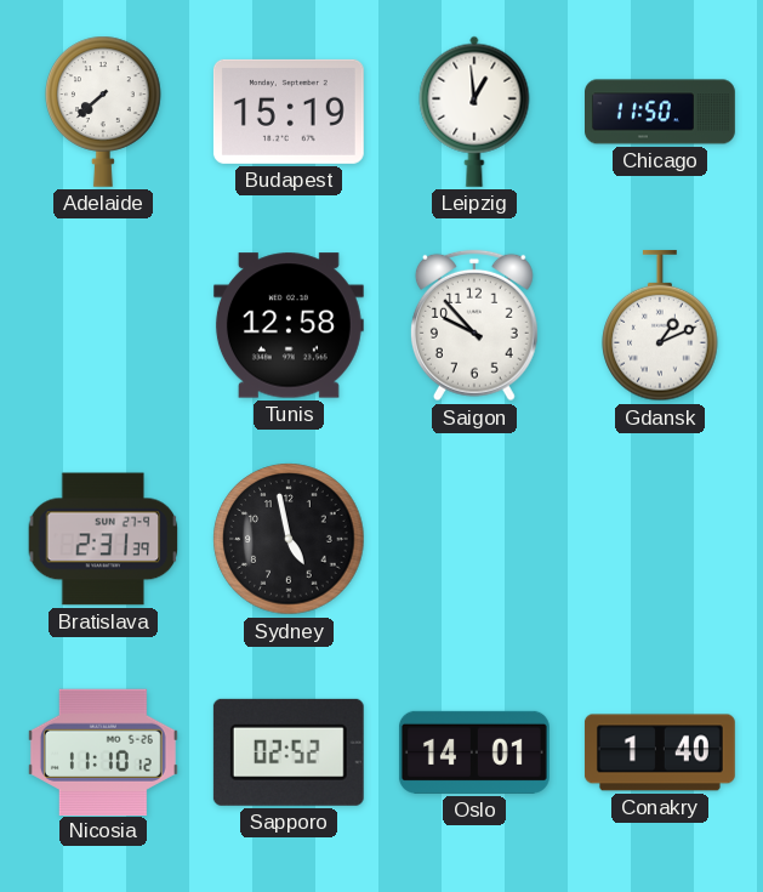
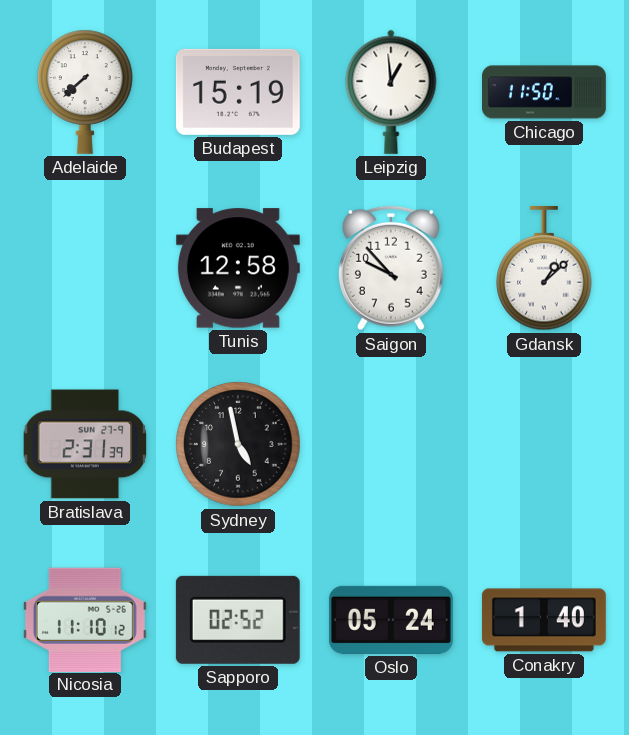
Gdansk: 1:11 -> 1:08 (544, 268)
Oslo: 14:01 -> 05:24 (391, 620)
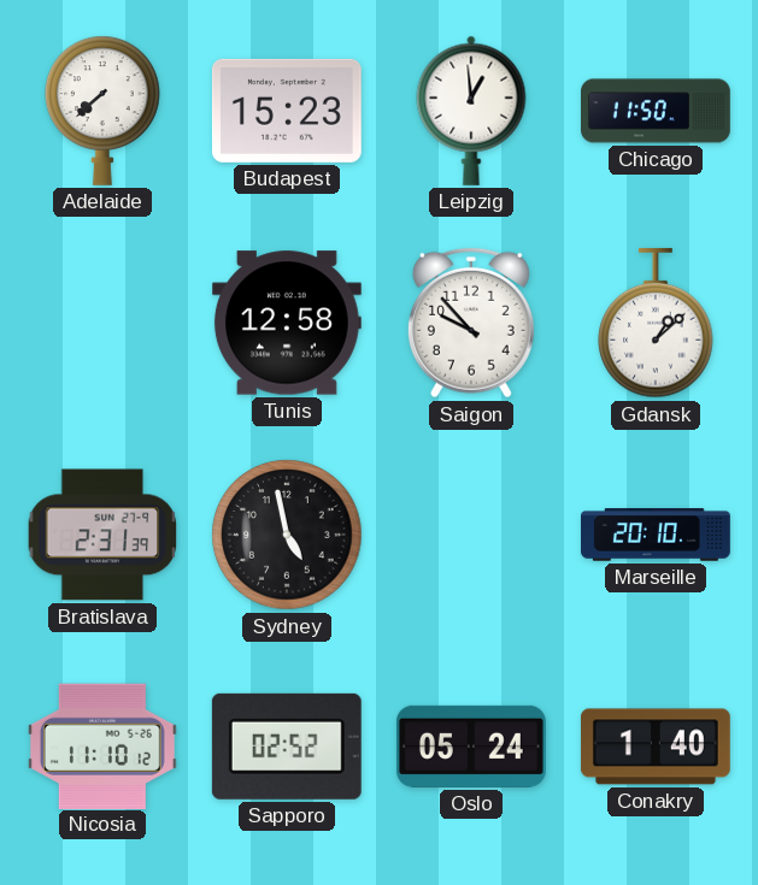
Budapest: 15:19 -> 15:23 (287, 111)
Marseille: none -> 20:10 (657, 535)
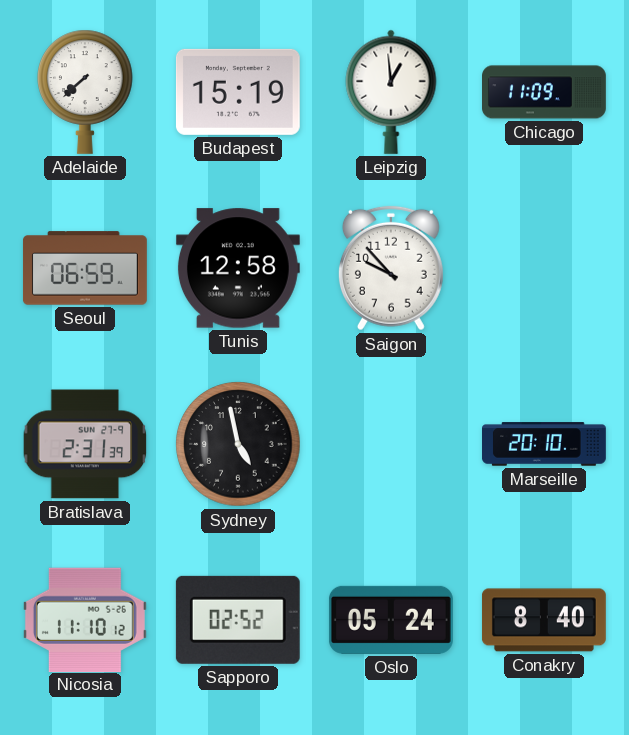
Budapest: 15:23 -> 15:19 (238, 92)
Chicago: 11:50 -> 11:09 (545, 92)
Seoul: none -> 06:59 (85, 268)
Gdansk: 1:08 -> none (656, 323)
Conakry: 1:40 -> 8:40 (544, 620)
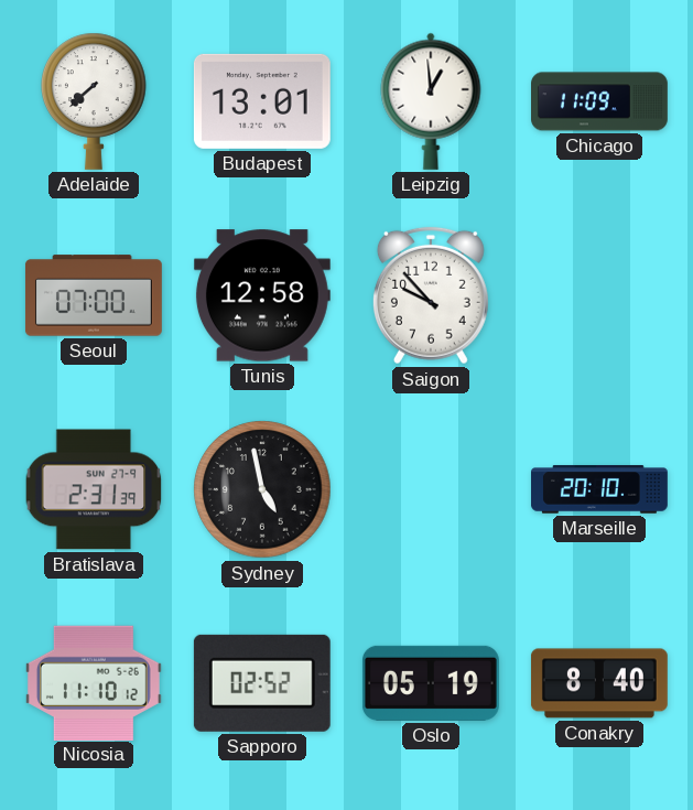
Budapest: 15:19 -> 13:01 (262, 101)
Seoul: 06:59 -> 07:00 (94, 295)
Oslo: 05:24 -> 05:19 (431, 683)
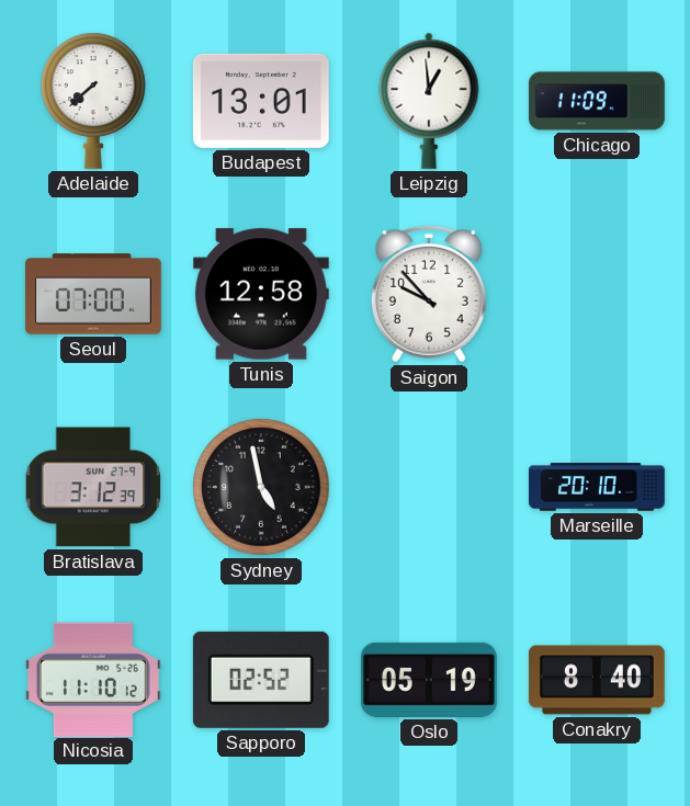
Bratislava: 2:31 -> 3:12 (93, 487)
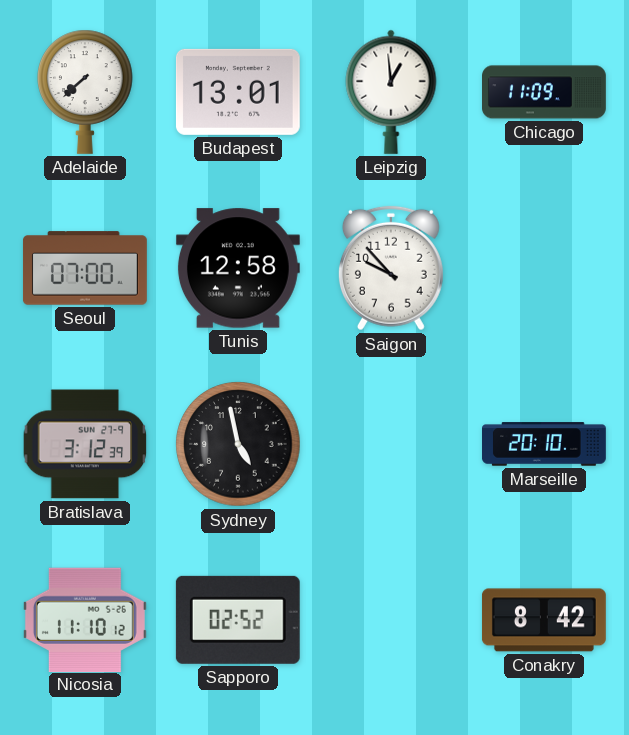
Oslo: 05:19 -> none (429, 680)
Conakry: 8:40 -> 8:42 (544, 620)
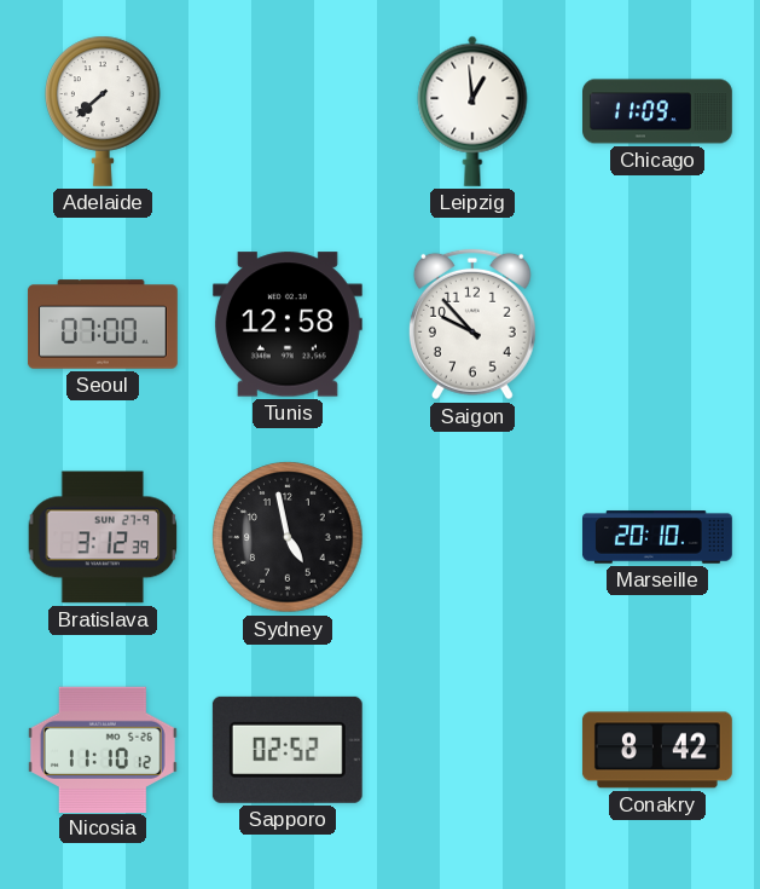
Budapest: 13:01 -> none (238, 92)
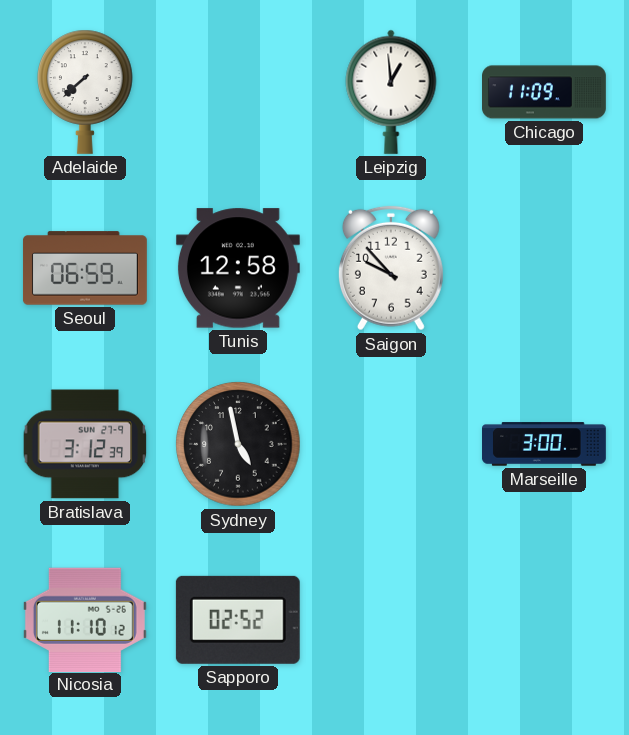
Seoul: 07:00 -> 06:59 (85, 268)
Marseille: 20:10 -> 3:00 (545, 444)
Conakry: 8:42 -> none (657, 750)
